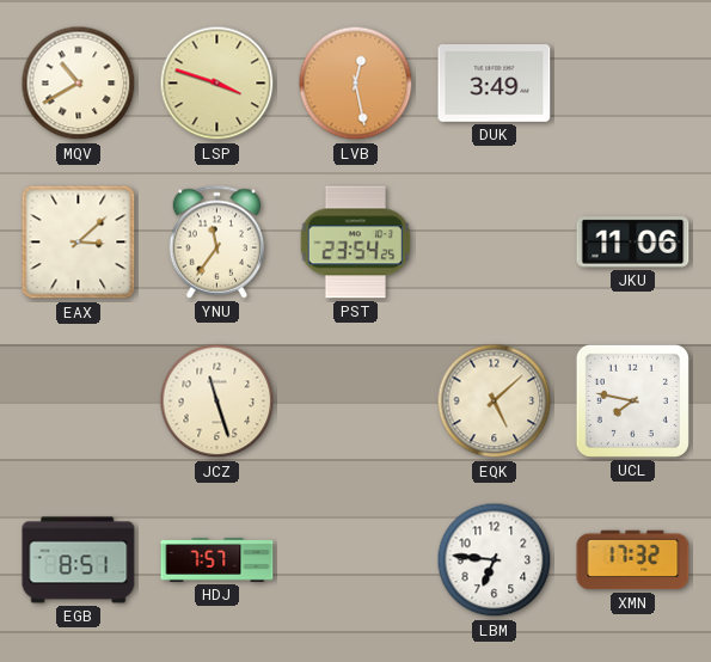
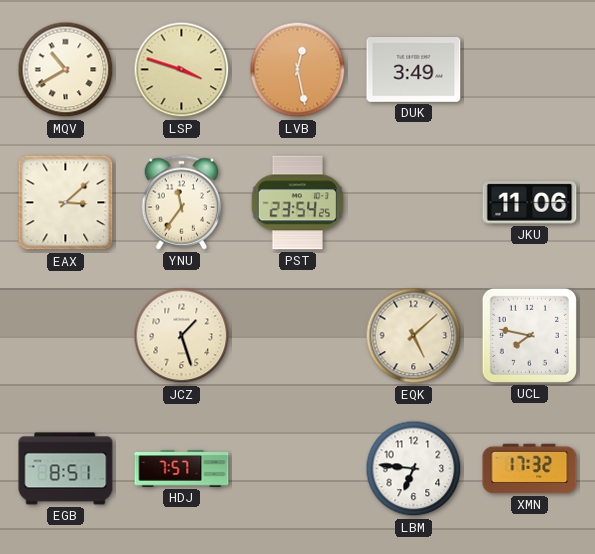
JCZ: 11:27 -> 1:27 (182, 336)
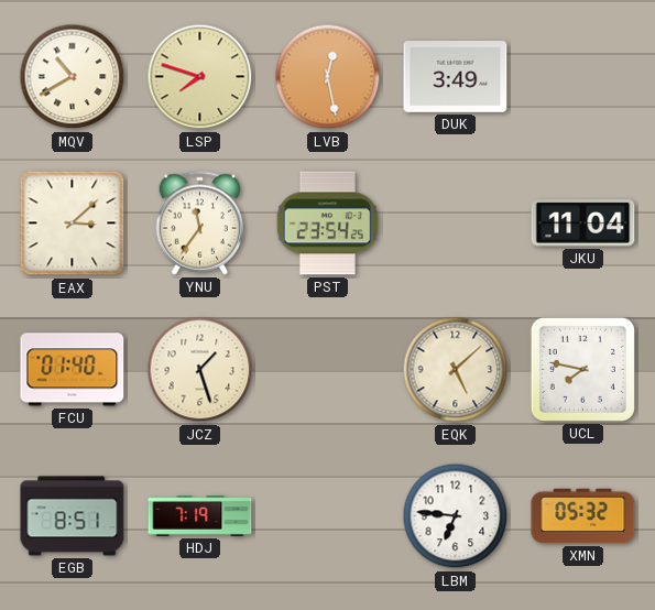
LSP: 3:48 -> 7:48 (200, 77)
JKU: 11:06 -> 11:04 (583, 224)
FCU: none -> 01:40 (73, 370)
HDJ: 7:57 -> 7:19 (200, 516)
XMN: 17:32 -> 05:32 (583, 516)
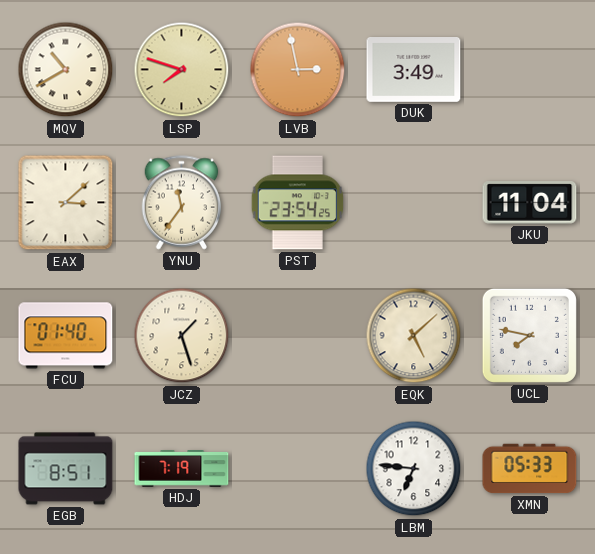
LVB: 12:28 -> 2:58 (298, 70)
XMN: 05:32 -> 05:33 (530, 469)
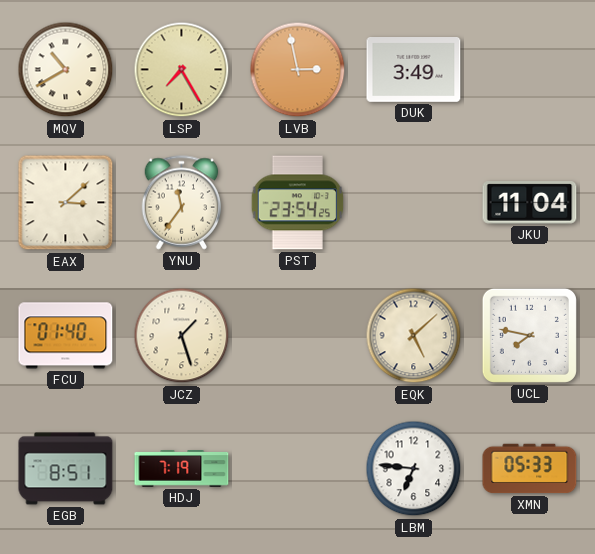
LSP: 7:48 -> 7:25 (182, 70)
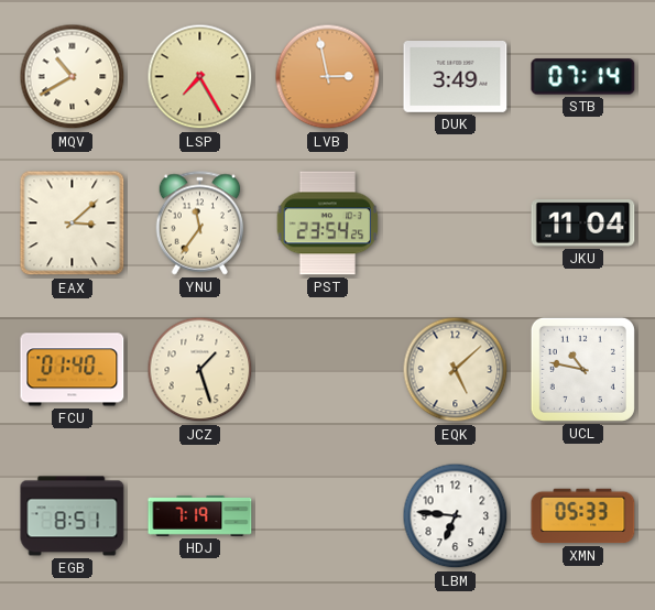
STB: none -> 07:14 (583, 77)
UCL: 7:47 -> 10:47 (582, 369)
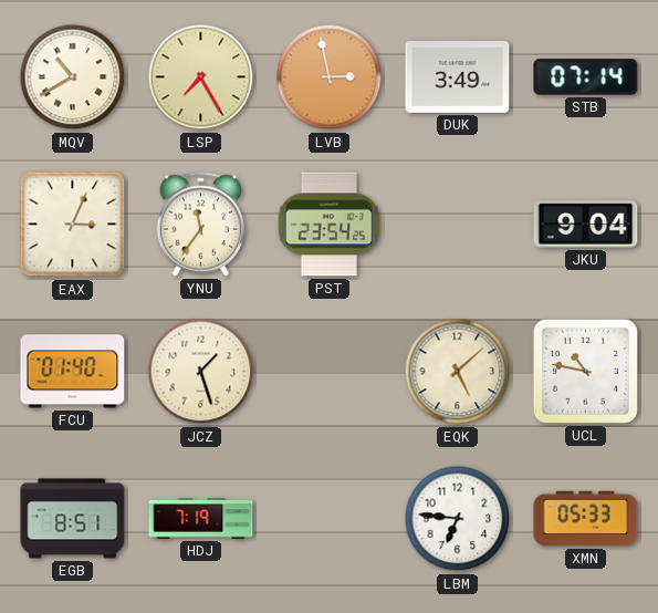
EAX: 3:08 -> 3:04 (73, 225)
JKU: 11:04 -> 9:04 (586, 225)
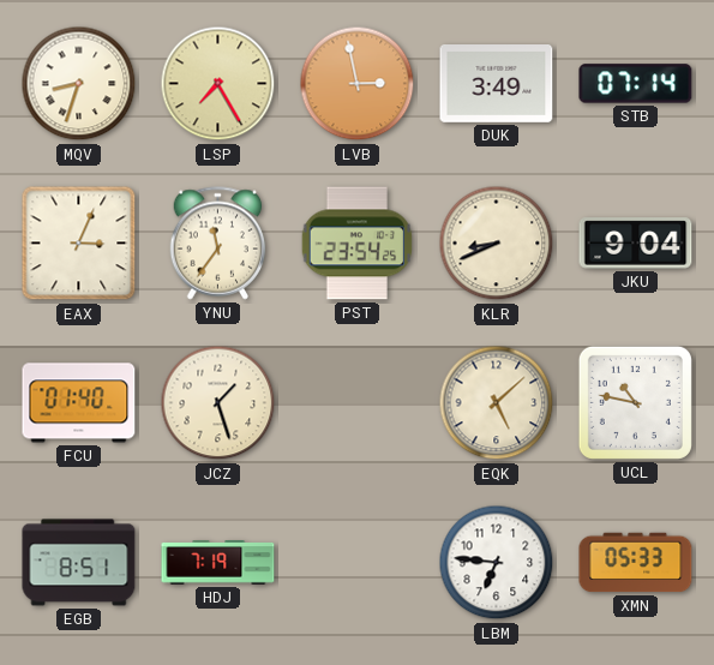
MQV: 10:40 -> 8:33 (79, 84)
KLR: none -> 8:41 (497, 244)
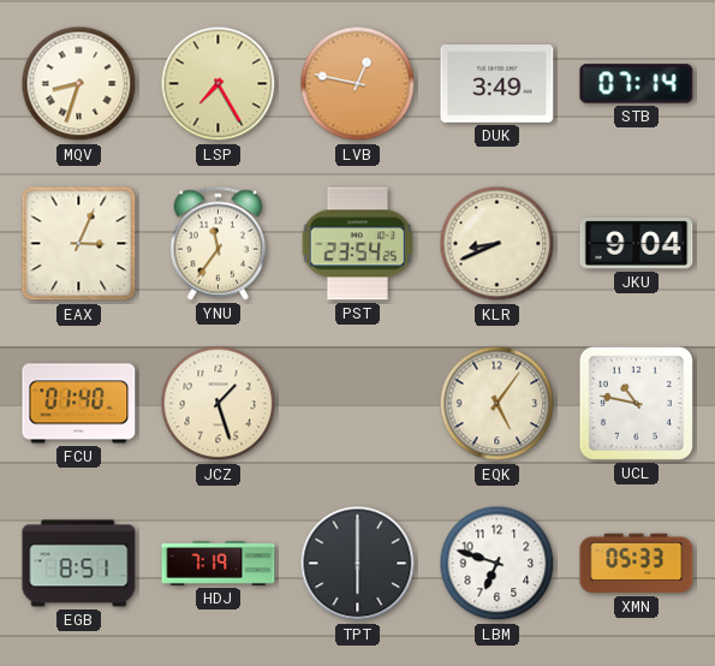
LVB: 2:58 -> 12:47 (358, 84)
EQK: 5:08 -> 5:06 (497, 404)
TPT: none -> 6:00 (358, 564)
LBM: 6:46 -> 6:48 (497, 564)
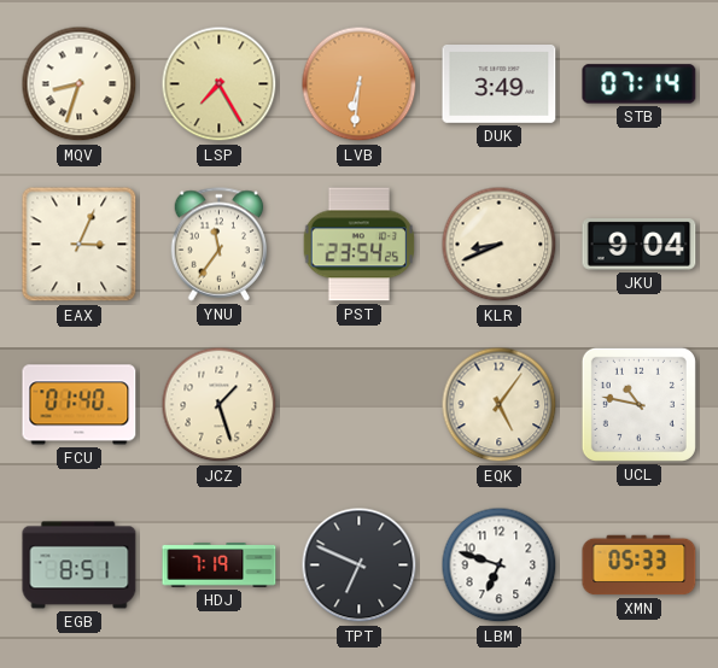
LVB: 12:47 -> 6:31 (360, 84)
TPT: 6:00 -> 6:49 (360, 566)
